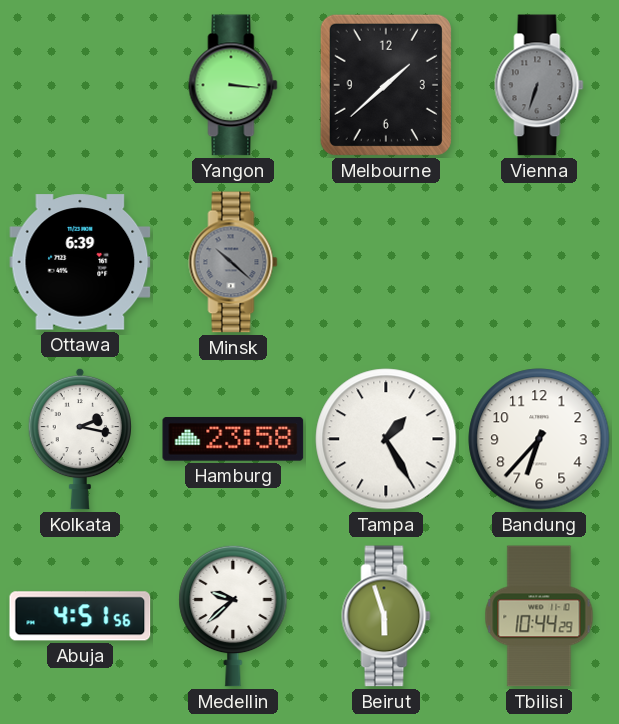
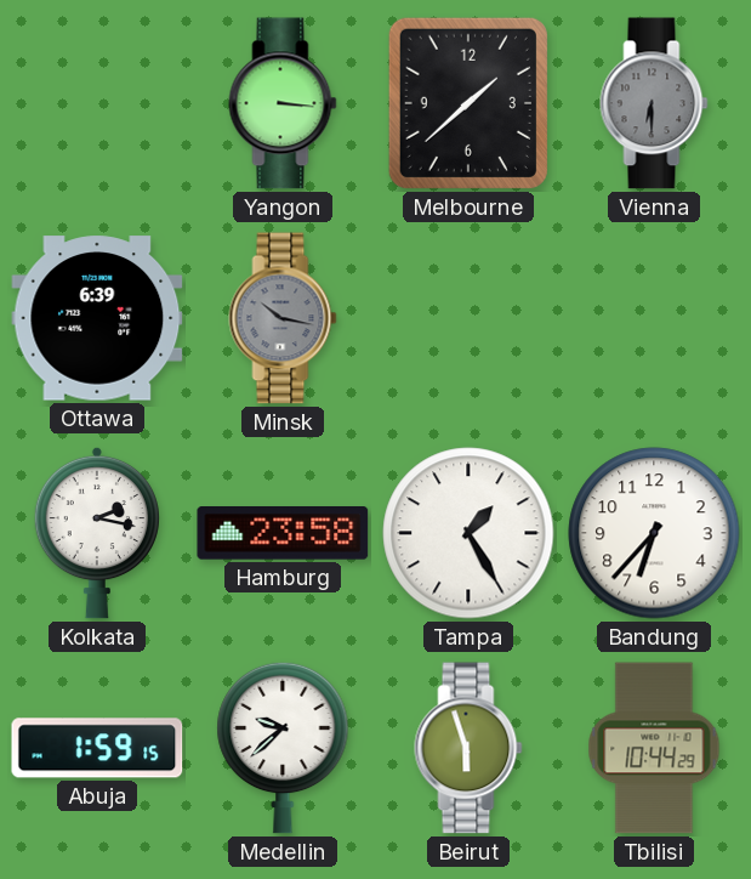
Vienna: 6:33 -> 6:30 (654, 103)
Minsk: 10:22 -> 10:17 (283, 318)
Abuja: 4:51 -> 1:59 (97, 748)
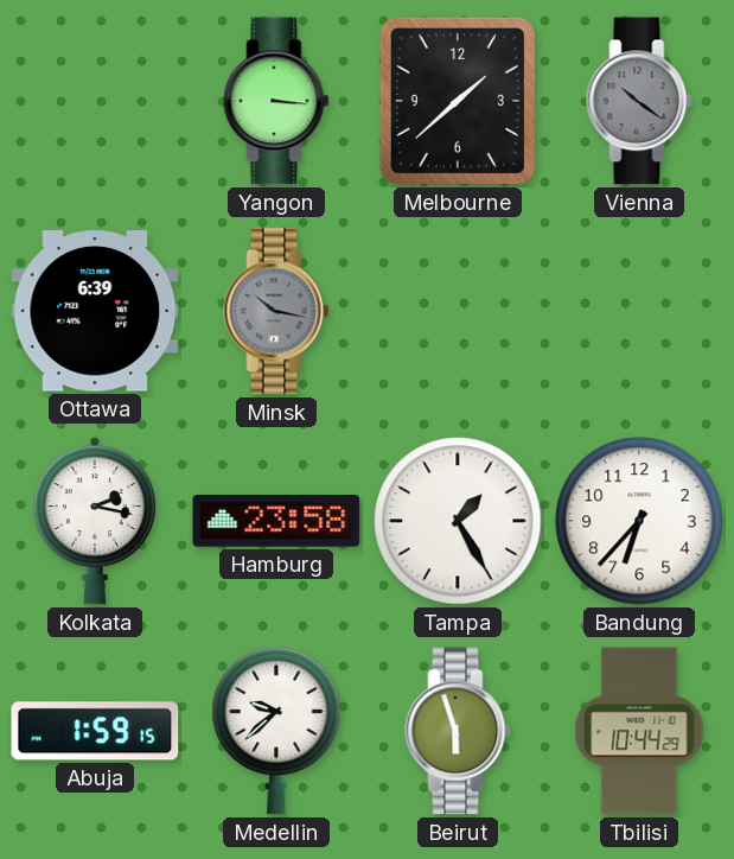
Vienna: 6:30 -> 10:21 (639, 101)
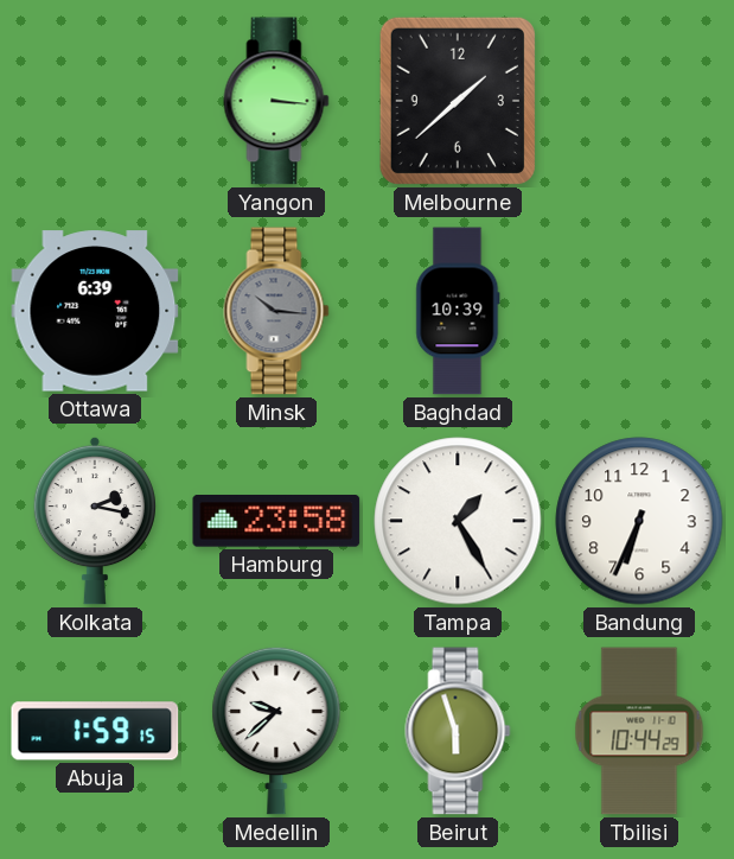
Vienna: 10:21 -> none (639, 101)
Minsk: 10:17 -> 10:16 (276, 311)
Baghdad: none -> 10:39 (458, 311)
Bandung: 6:37 -> 6:34 (639, 521)
